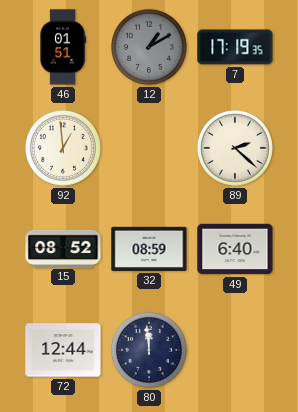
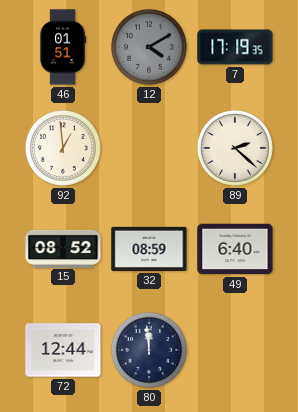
12: 1:10 -> 4:10 (149, 47)
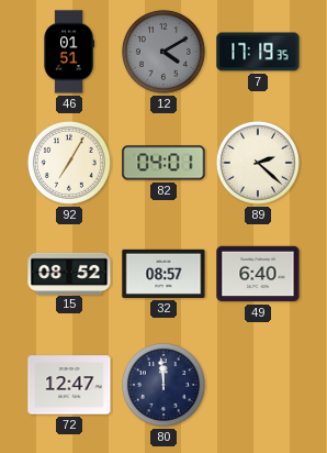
92: 12:59 -> 7:05 (69, 163)
82: none -> 04:01 (163, 163)
32: 08:59 -> 08:57 (163, 274)
72: 12:44 -> 12:47 (69, 385)
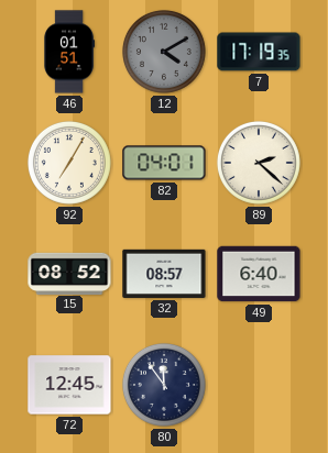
72: 12:47 -> 12:45 (69, 385)
80: 11:59 -> 11:54 (164, 385)
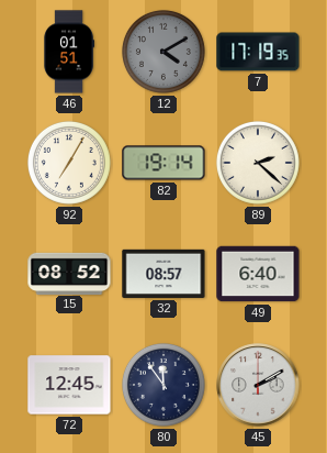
82: 04:01 -> 19:14 (163, 163)
45: none -> 2:10 (258, 385)
